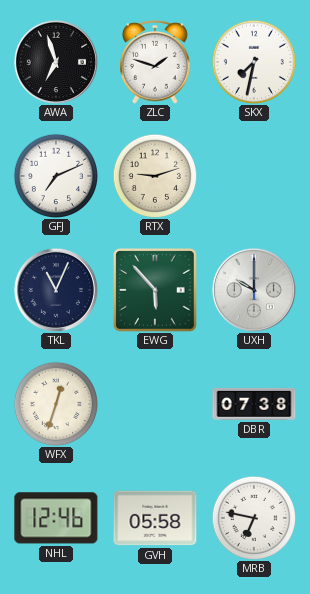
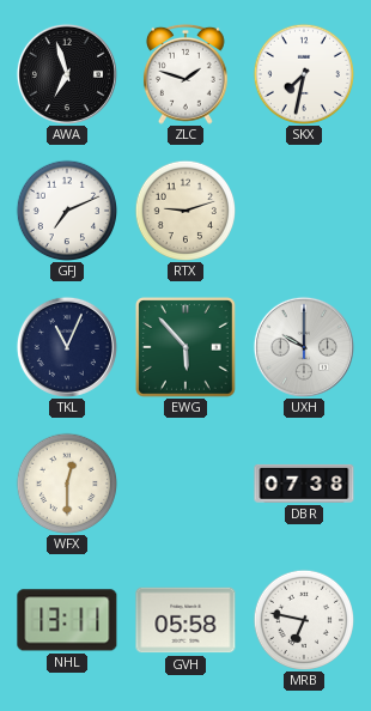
WFX: 12:33 -> 12:30 (66, 482)
NHL: 12:46 -> 13:11 (67, 620)
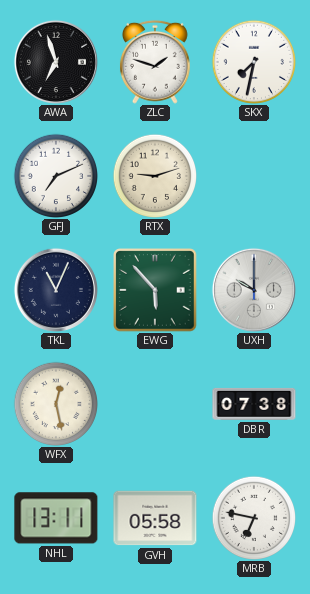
WFX: 12:30 -> 12:28 (55, 403)
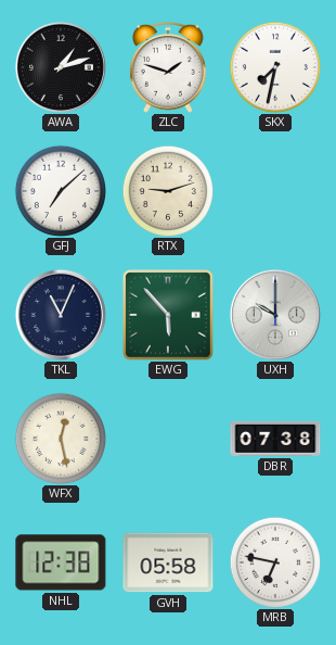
AWA: 6:57 -> 1:12 (61, 67)
GFJ: 7:11 -> 7:08 (60, 190)
NHL: 13:11 -> 12:38 (61, 562)
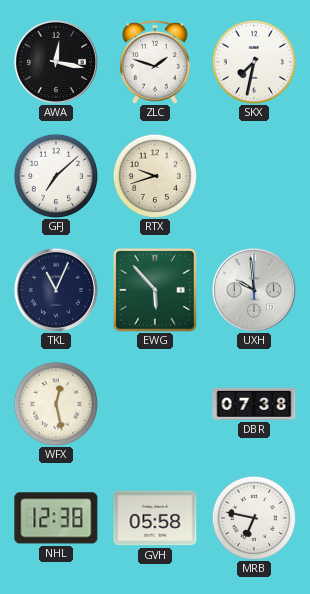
AWA: 1:12 -> 12:17 (56, 62)
RTX: 9:12 -> 9:42 (154, 175)
UXH: 10:00 -> 9:59 (254, 290)
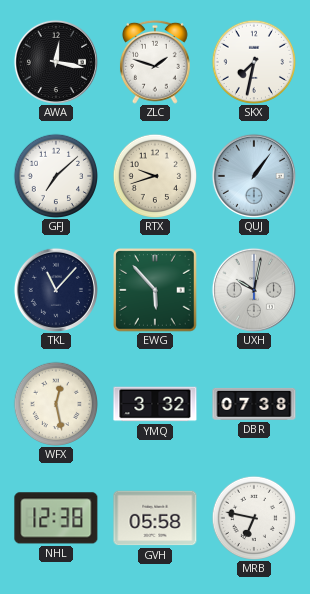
QUJ: none -> 1:06 (254, 176)
TKL: 11:04 -> 11:07 (56, 290)
UXH: 9:59 -> 10:02 (254, 290)
YMQ: none -> 3:32 (155, 404)
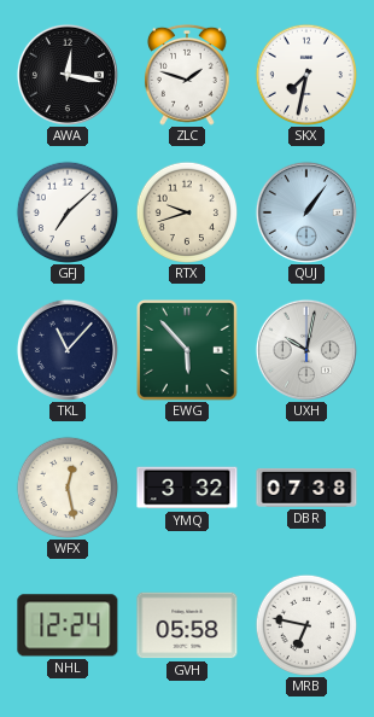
NHL: 12:38 -> 12:24 (68, 625)
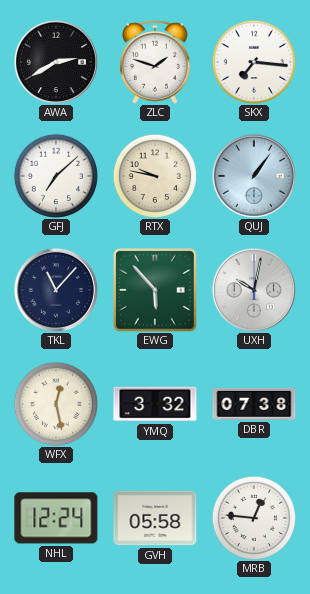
AWA: 12:17 -> 2:40 (56, 62)
SKX: 7:32 -> 7:16 (253, 61)
RTX: 9:42 -> 9:47 (154, 175)
MRB: 6:47 -> 12:46 (253, 517)
